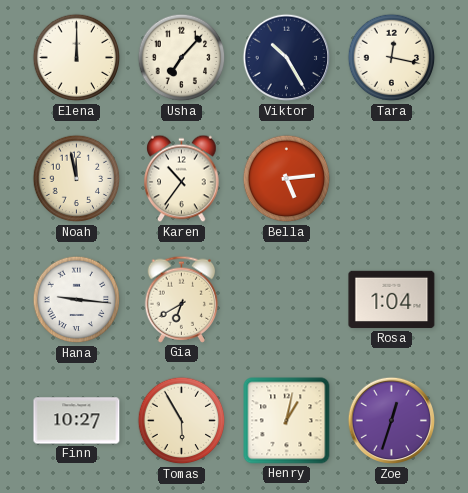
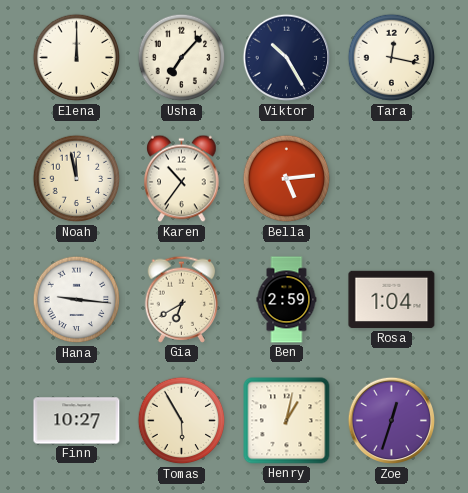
Ben: none -> 2:59 (287, 300)
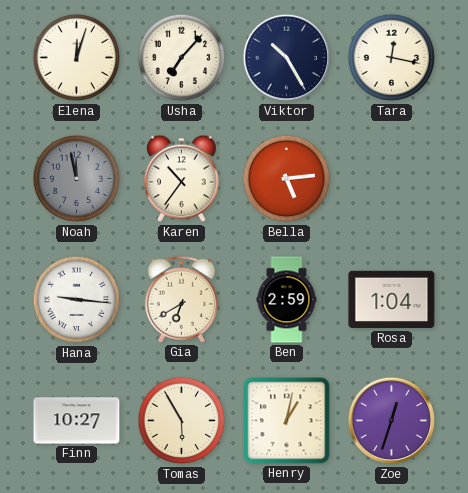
Elena: 12:00 -> 12:03 (77, 58)
Noah dial: cream -> grey (77, 179)
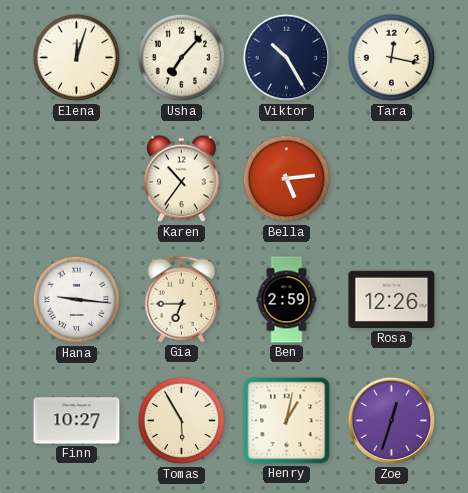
Noah: 11:58 -> none (77, 179)
Gia: 6:40 -> 6:45 (182, 299)
Rosa: 1:04 -> 12:26 (392, 300)
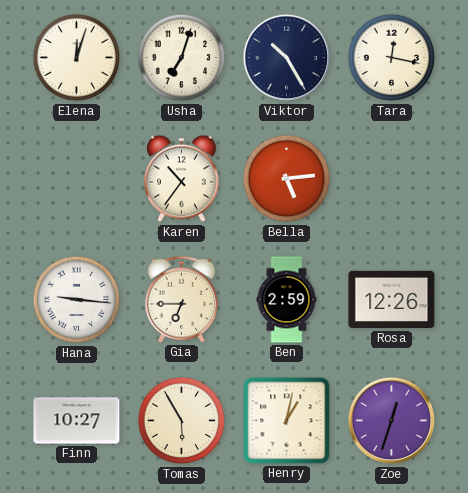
Usha: 7:07 -> 7:03 (182, 58)
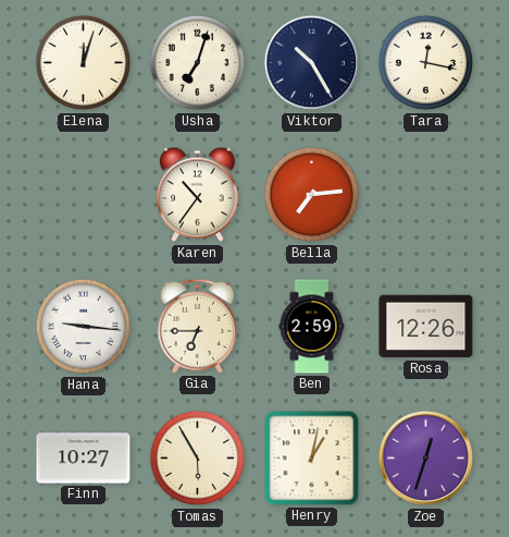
Bella: 5:14 -> 7:14 (312, 195)
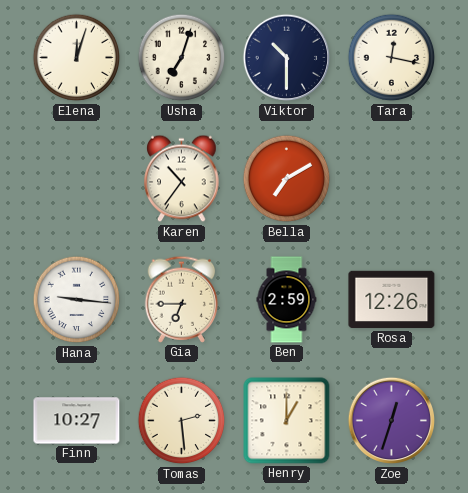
Viktor: 10:25 -> 10:30 (287, 58)
Bella: 7:14 -> 7:10 (287, 179)
Tomas: 5:55 -> 2:29 (182, 421)
Henry: 1:02 -> 1:00 (287, 421)
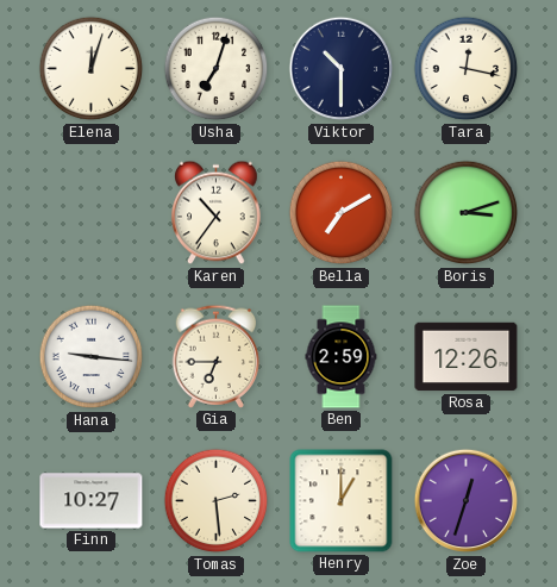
Boris: none -> 3:12 (467, 213)
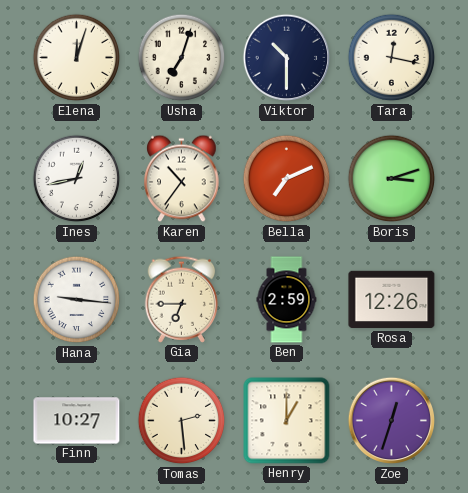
Ines: none -> 12:43 (77, 179)
Bella: 7:10 -> 7:11 (287, 179)
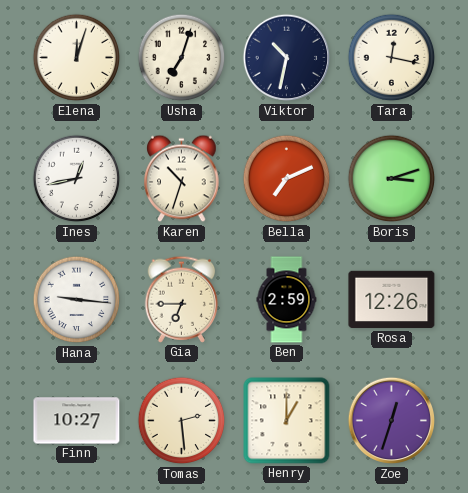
Viktor: 10:30 -> 10:32 (287, 58)
Karen: 10:36 -> 10:33 (182, 179)
